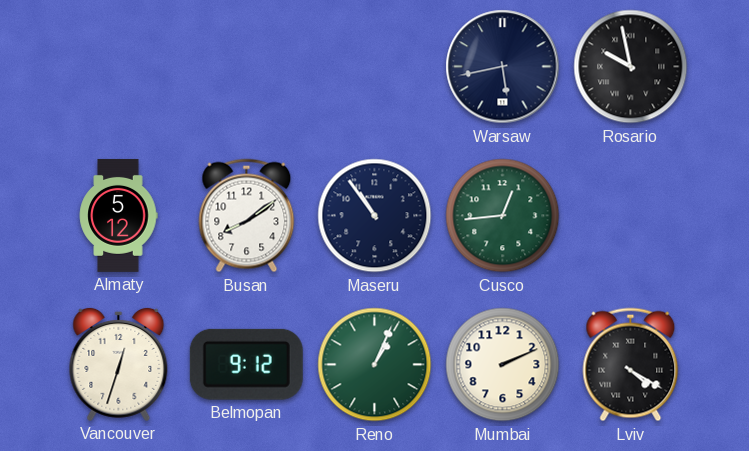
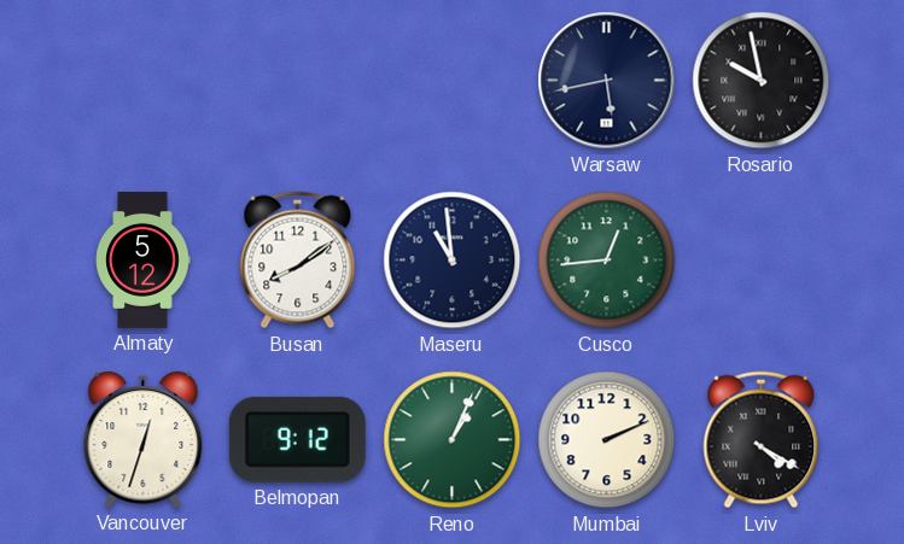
Maseru: 10:54 -> 10:59 (453, 261)
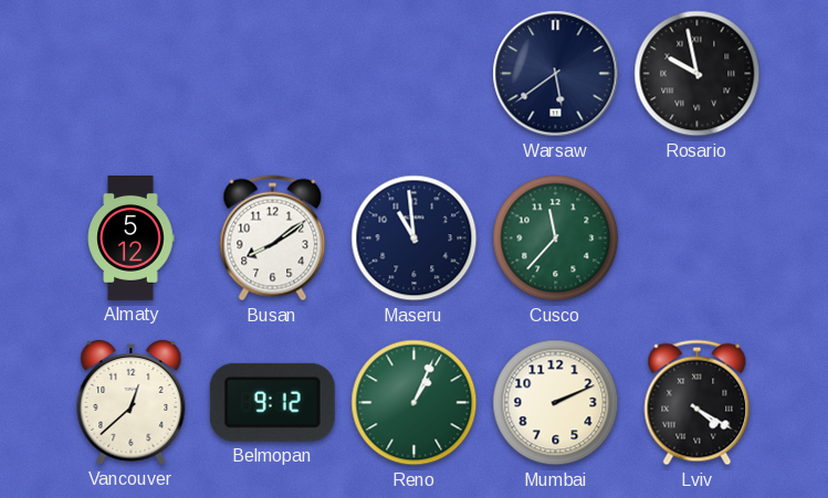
Warsaw: 5:43 -> 5:39 (556, 74)
Cusco: 12:44 -> 11:37 (556, 239)
Vancouver: 12:33 -> 12:38 (132, 402)
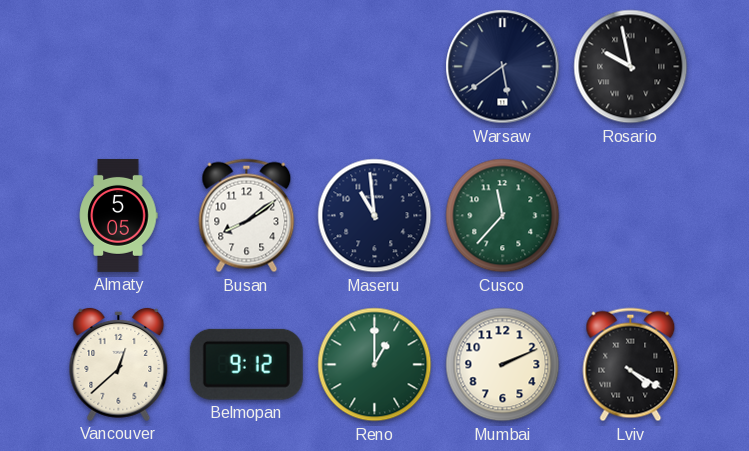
Almaty: 5:12 -> 5:05 (118, 215)
Reno: 1:04 -> 1:00 (375, 365)
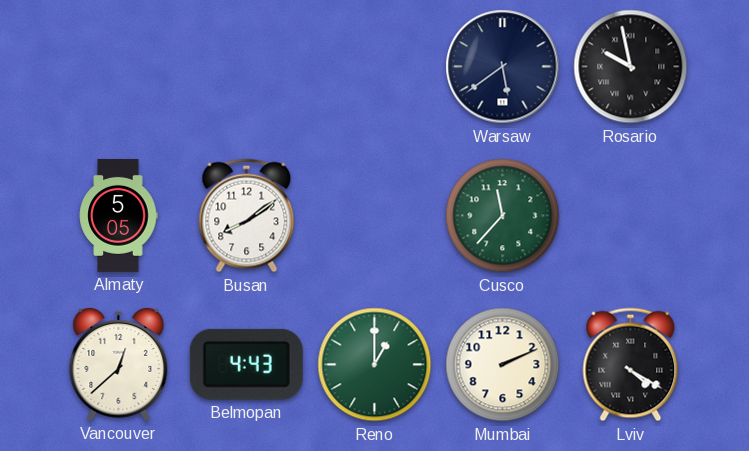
Maseru: 10:59 -> none (375, 216)
Belmopan: 9:12 -> 4:43 (246, 364)
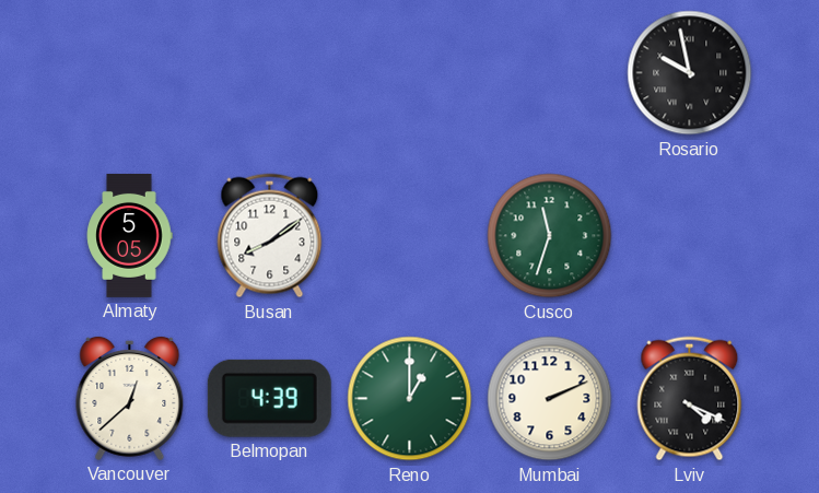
Warsaw: 5:39 -> none (503, 67)
Cusco: 11:37 -> 11:33 (550, 236)
Belmopan: 4:43 -> 4:39 (269, 398)
Lviv: 4:20 -> 4:19 (690, 399)
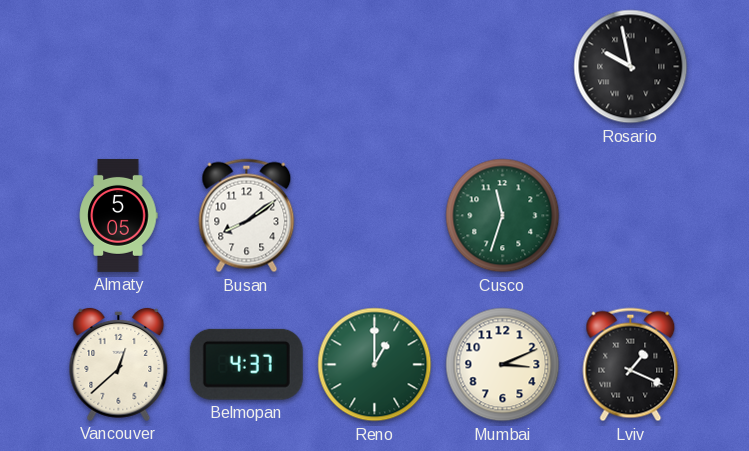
Belmopan: 4:39 -> 4:37 (246, 364)
Mumbai: 2:11 -> 3:11 (503, 365)
Lviv: 4:19 -> 1:19 (631, 365)
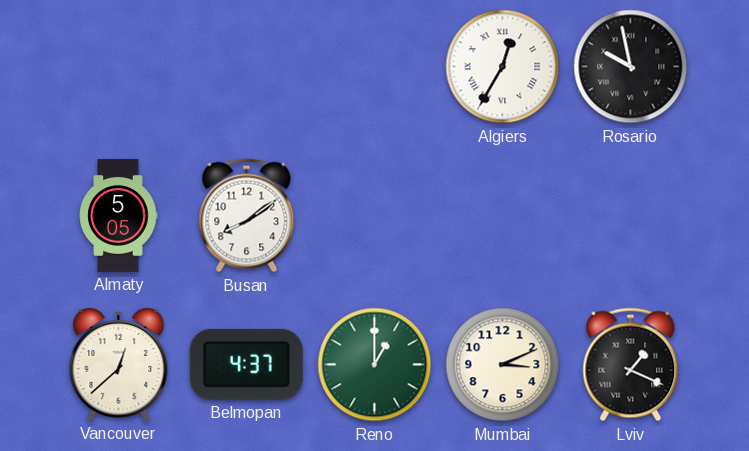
Algiers: none -> 12:35 (503, 67)
Cusco: 11:33 -> none (503, 216)
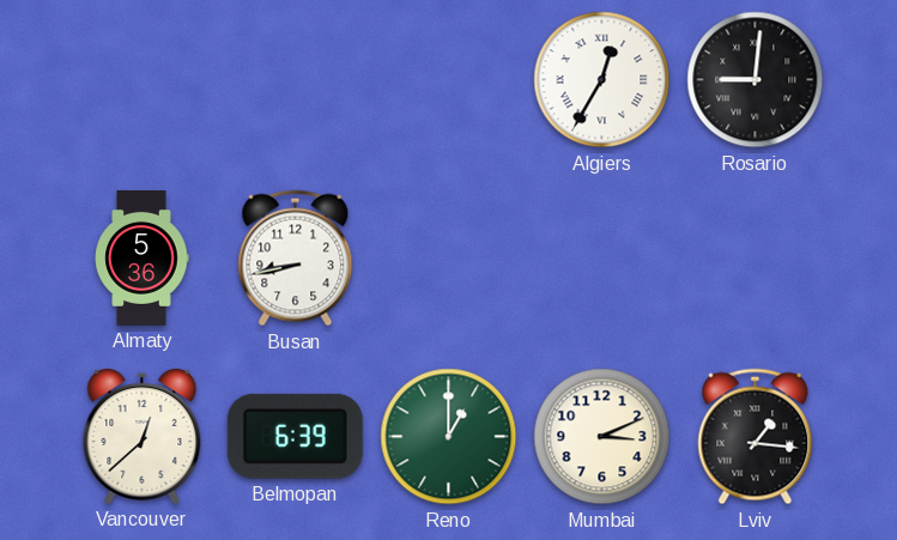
Rosario: 9:58 -> 9:01 (756, 80)
Almaty: 5:05 -> 5:36 (141, 257)
Busan: 8:09 -> 8:43 (296, 259)
Belmopan: 4:37 -> 6:39 (295, 436)
Lviv: 1:19 -> 1:16 (756, 437)
